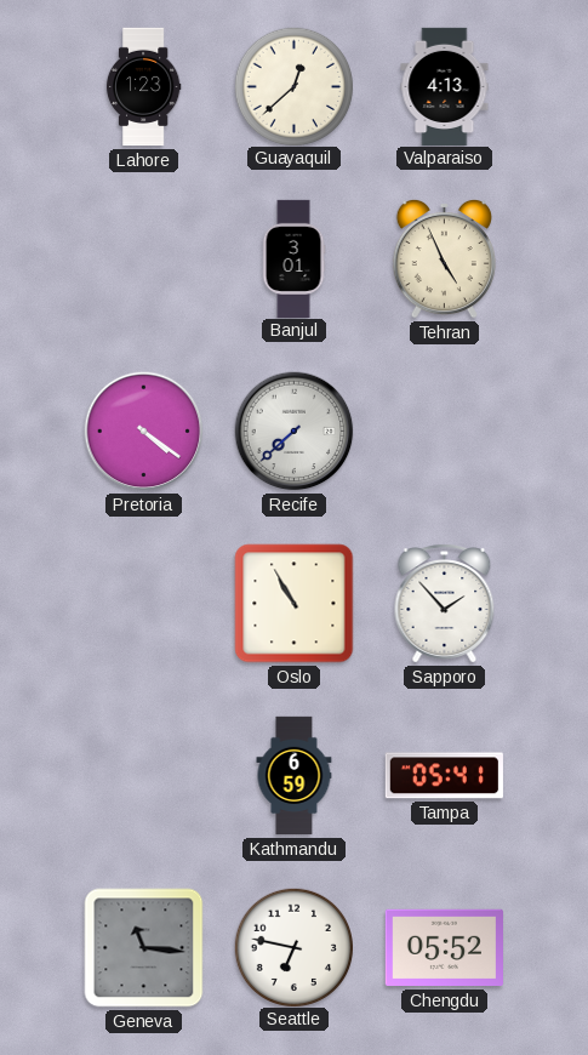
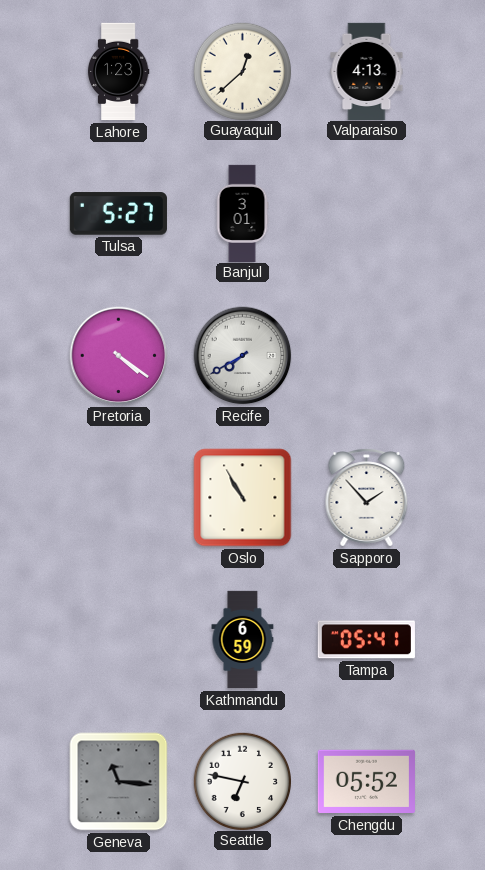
Tulsa: none -> 5:27 (118, 214)
Tehran: 4:56 -> none (444, 258)
Recife: 7:38 -> 7:40 (243, 356)
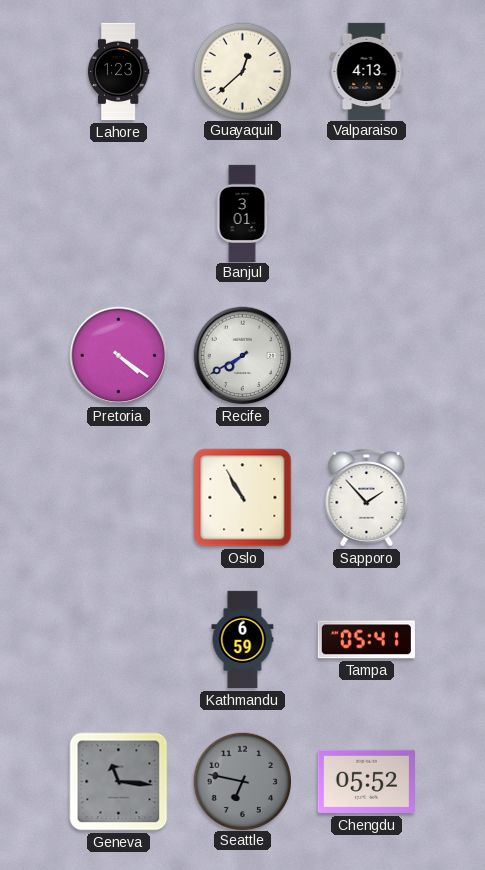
Tulsa: 5:27 -> none (118, 214)
Seattle dial: white -> grey (242, 781)
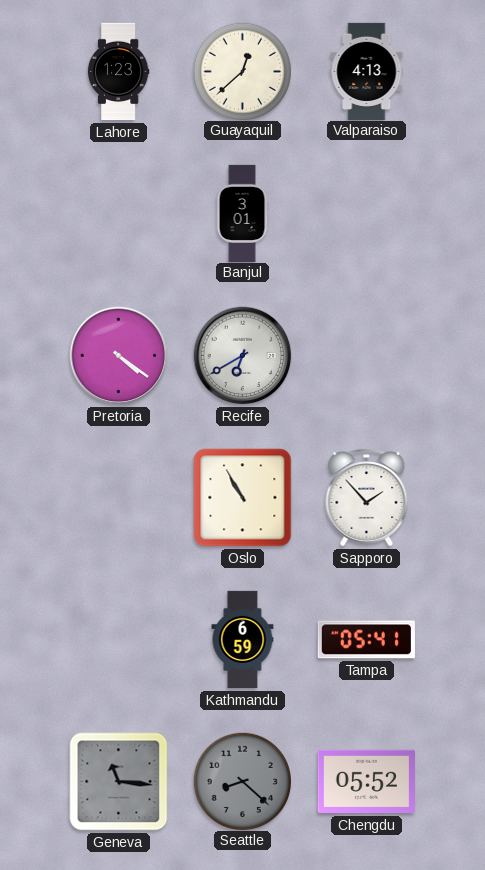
Recife: 7:40 -> 6:40 (243, 356)
Seattle: 6:47 -> 8:22 (242, 781)
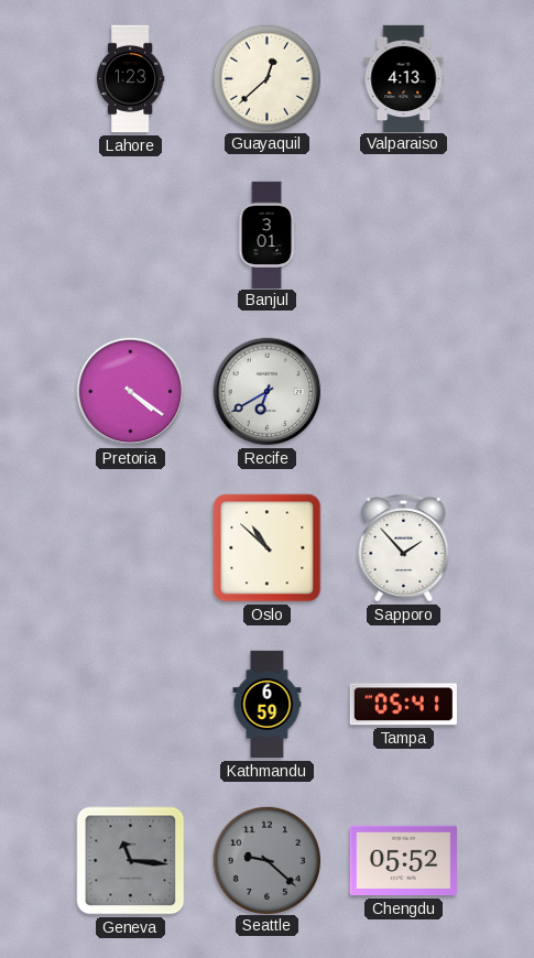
Oslo: 10:55 -> 10:52 (268, 548)
Seattle: 8:22 -> 9:22 (266, 860)
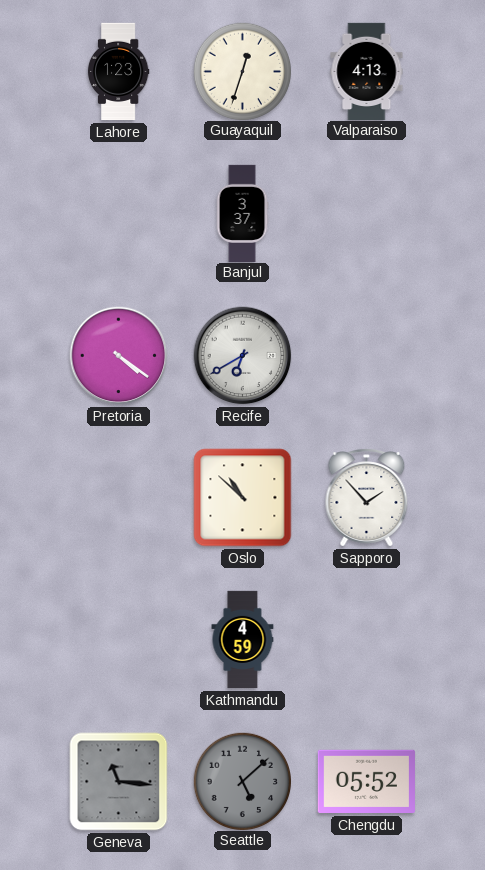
Guayaquil: 12:38 -> 12:33 (242, 71)
Banjul: 3:01 -> 3:37 (242, 213)
Kathmandu: 6:59 -> 4:59 (243, 640)
Tampa: 05:41 -> none (403, 705)
Seattle: 9:22 -> 5:08 (242, 781)
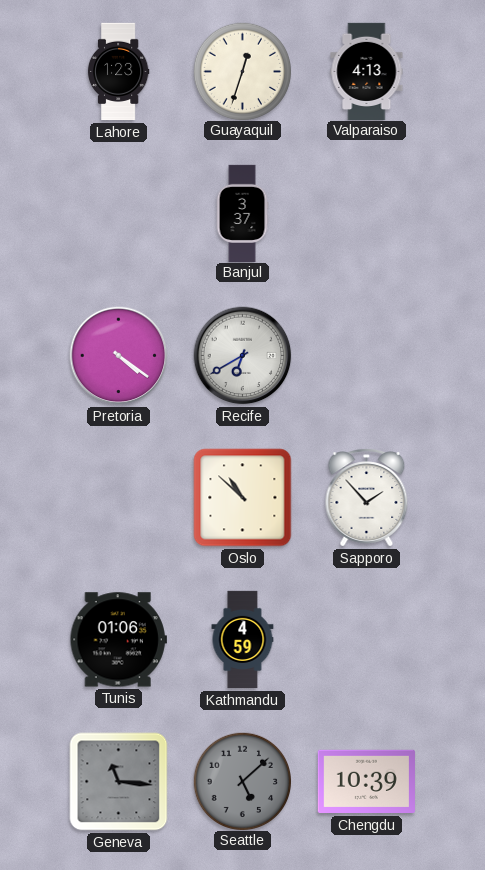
Tunis: none -> 01:06 (118, 640)
Chengdu: 05:52 -> 10:39 (366, 782)
